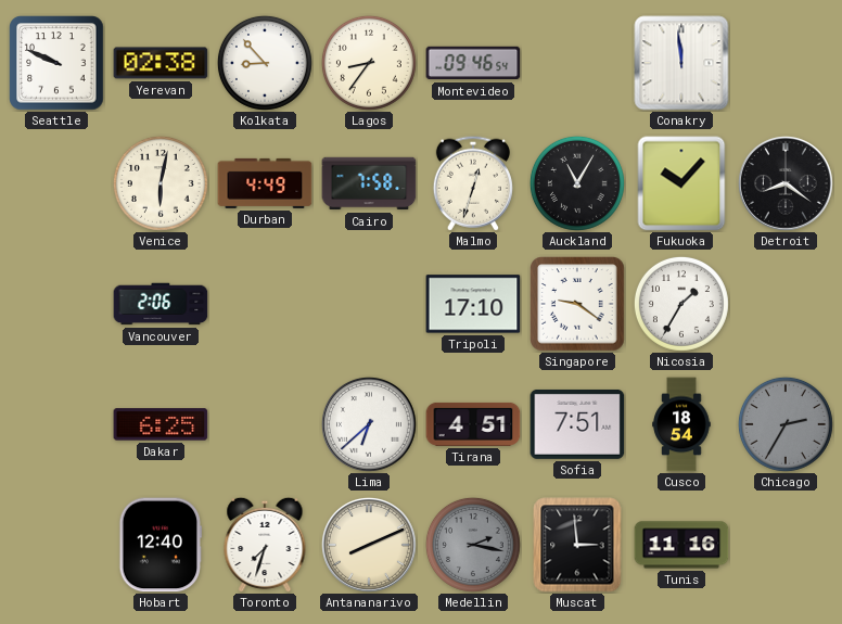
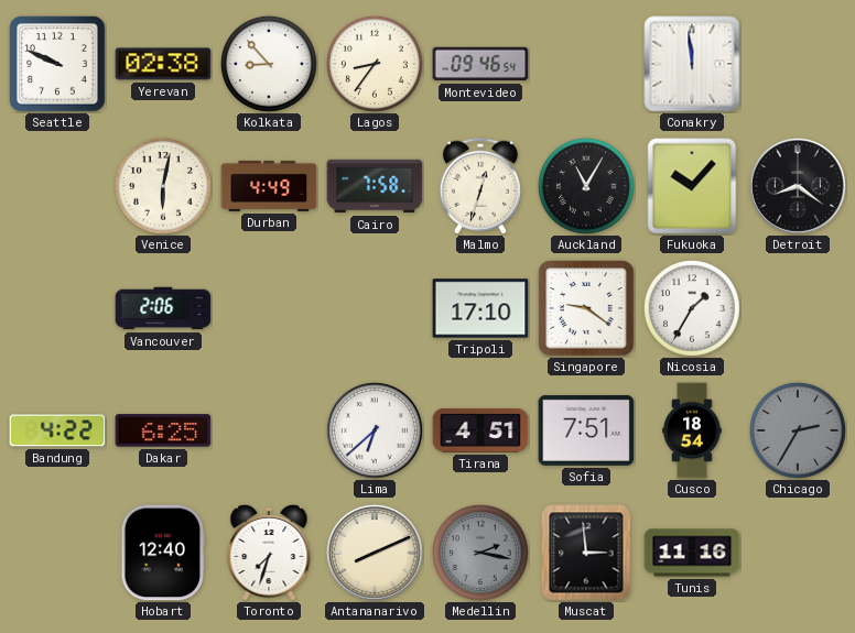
Bandung: none -> 4:22 (57, 430)
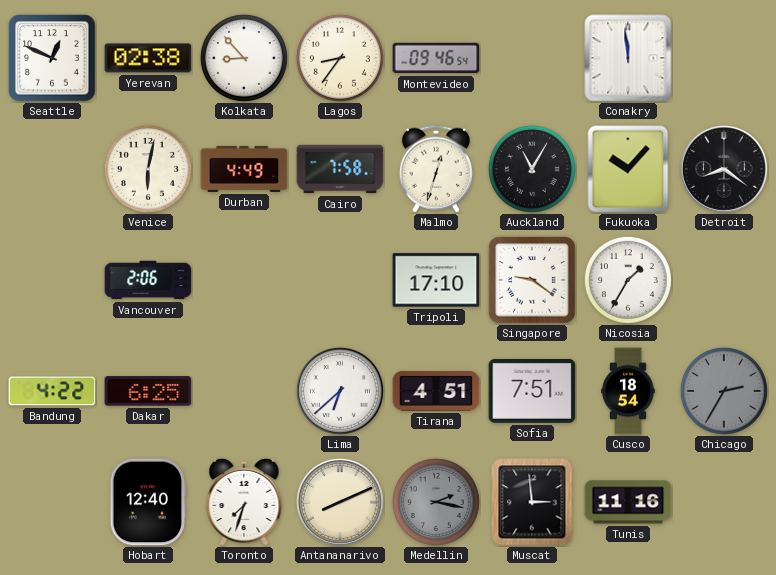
Seattle: 9:49 -> 12:49 (52, 58)
